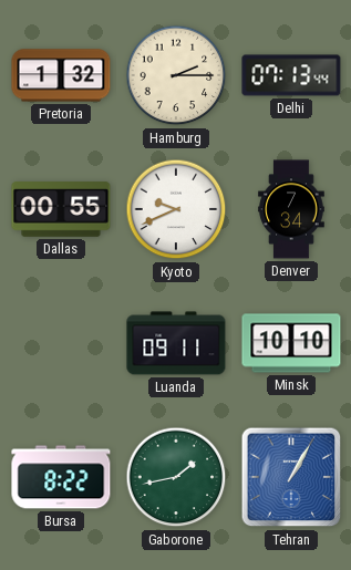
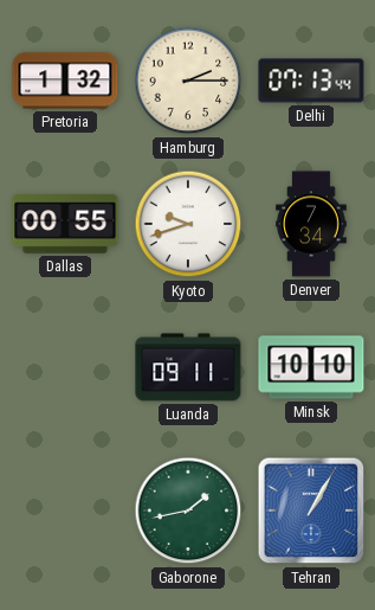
Kyoto: 9:41 -> 9:42 (188, 224)
Bursa: 8:22 -> none (61, 477)
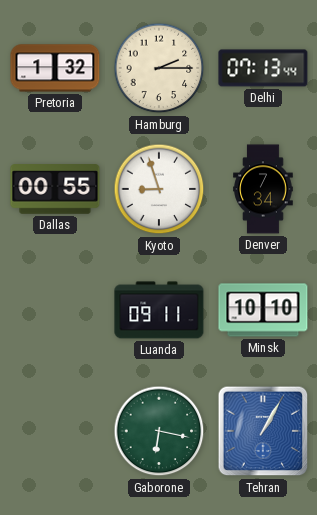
Kyoto: 9:42 -> 8:57 (159, 189)
Gaborone: 1:43 -> 6:17 (159, 431)
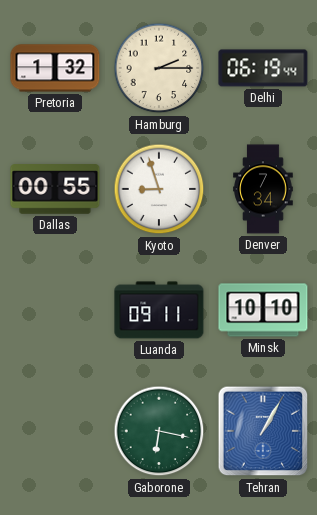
Delhi: 07:13 -> 06:19 (263, 68)
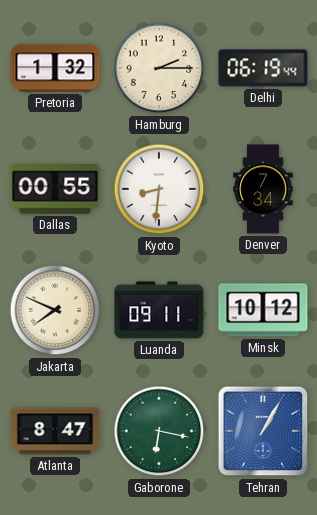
Kyoto: 8:57 -> 8:31 (159, 189)
Jakarta: none -> 7:49 (55, 310)
Minsk: 10:10 -> 10:12 (263, 310)
Atlanta: none -> 8:47 (55, 431)
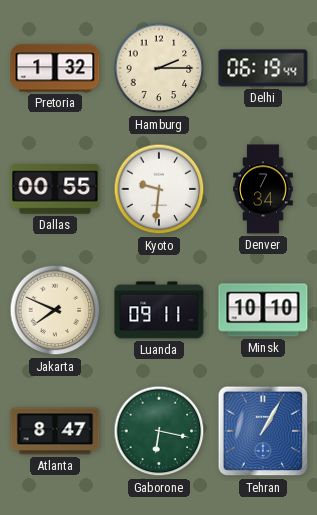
Kyoto: 8:31 -> 9:31 (159, 189)
Minsk: 10:12 -> 10:10 (263, 310)
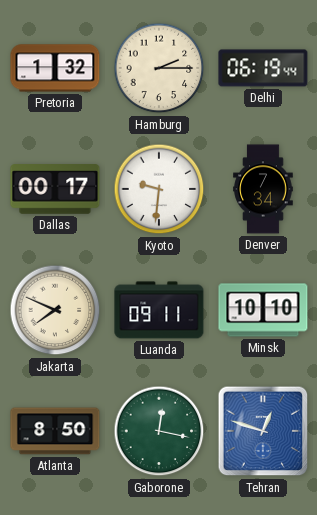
Dallas: 00:55 -> 00:17 (55, 189)
Atlanta: 8:47 -> 8:50 (55, 431)
Gaborone: 6:17 -> 12:17 (159, 431)
Tehran: 1:05 -> 12:48 (263, 431)
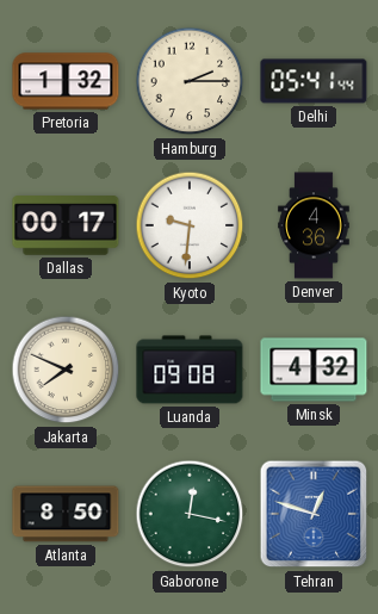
Delhi: 06:19 -> 05:41 (314, 81)
Denver: 7:34 -> 4:36 (314, 225)
Luanda: 09:11 -> 09:08 (190, 370)
Minsk: 10:10 -> 4:32 (314, 370)
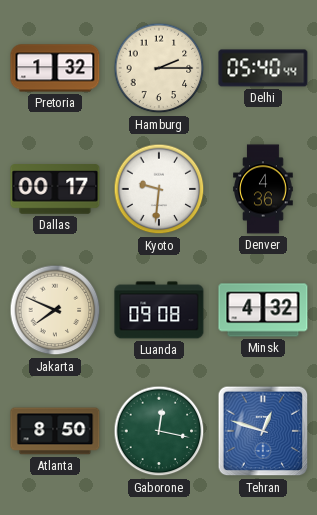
Delhi: 05:41 -> 05:40 (263, 68)
